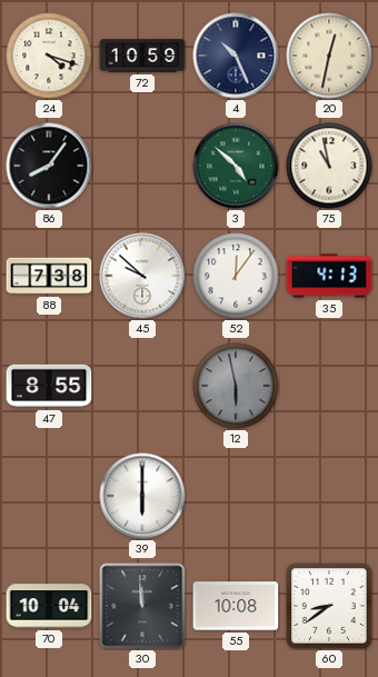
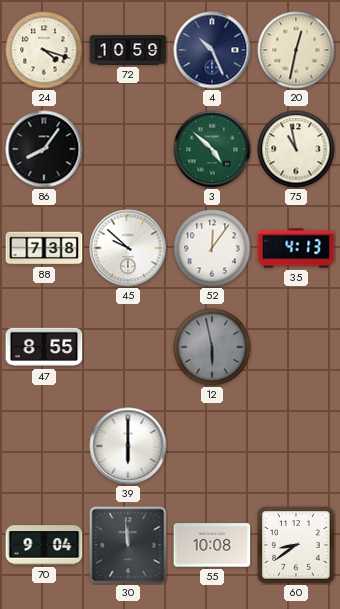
70: 10:04 -> 9:04 (44, 545)
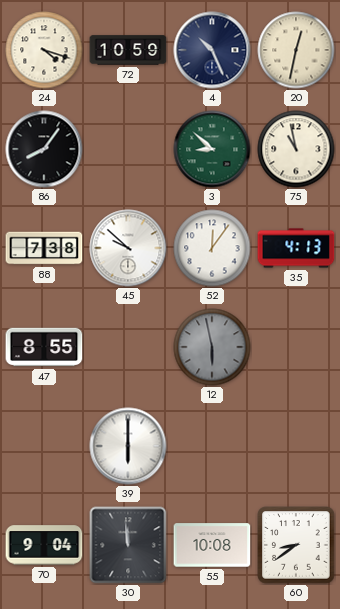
3: 4:52 -> 8:52 (212, 149)
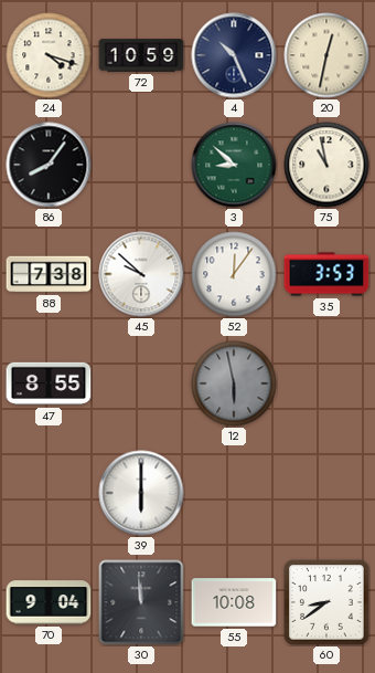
35: 4:13 -> 3:53 (326, 274)
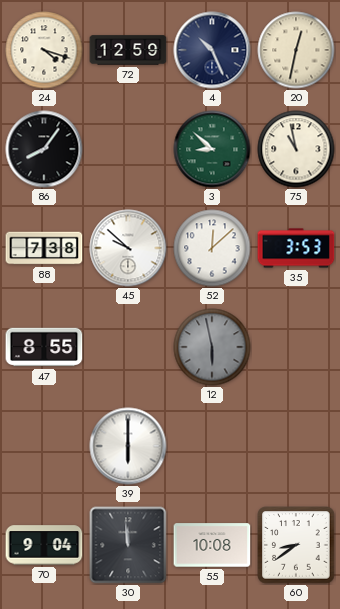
72: 10:59 -> 12:59 (128, 50)
52: 12:06 -> 12:08 (212, 248)
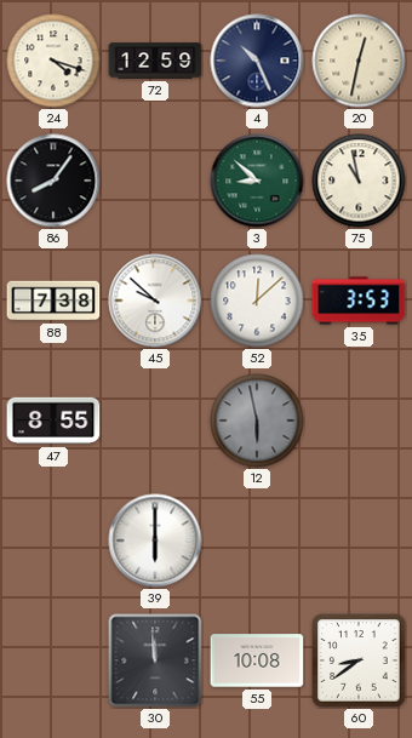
70: 9:04 -> none (44, 545)
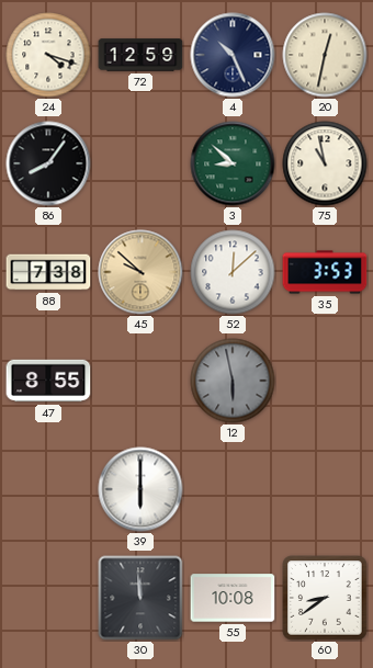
45 dial: white -> champagne (140, 272)
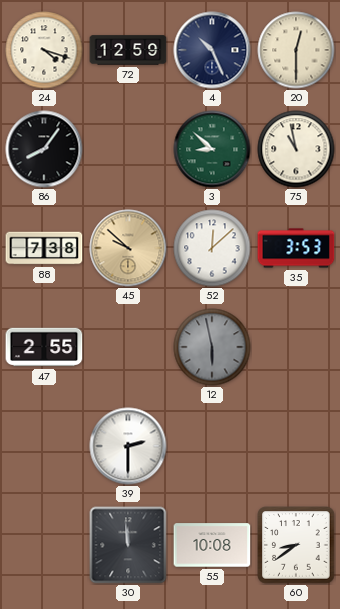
20: 12:32 -> 12:30 (296, 50)
47: 8:55 -> 2:55 (44, 347)
39: 6:00 -> 2:30 (128, 446)
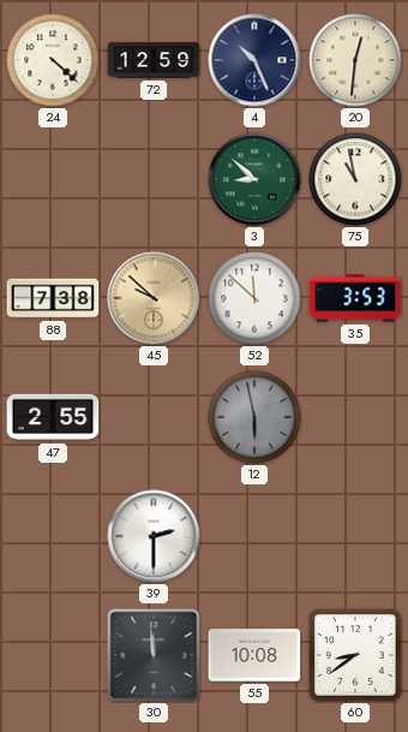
24: 4:18 -> 4:22 (53, 60)
20: 12:30 -> 12:31 (355, 60)
86: 8:06 -> none (44, 149)
52: 12:08 -> 11:52 (254, 298)
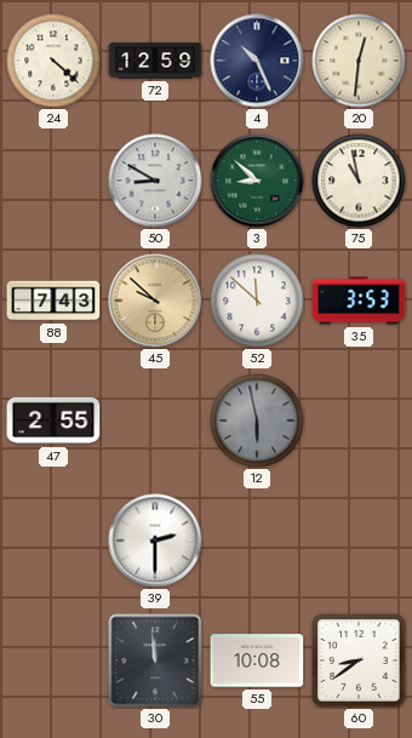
50: none -> 8:50 (155, 181)
88: 7:38 -> 7:43 (53, 301)
